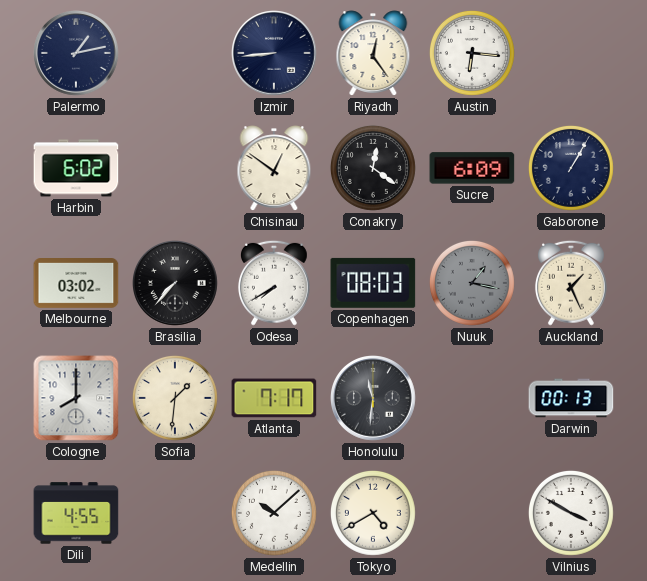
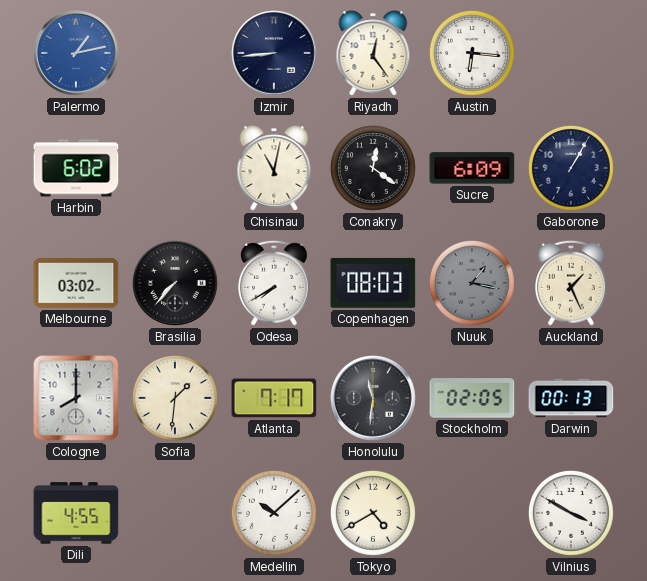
Palermo dial: navy -> blue (77, 54)
Chisinau: 12:51 -> 11:02 (274, 168)
Stockholm: none -> 02:05 (472, 398)
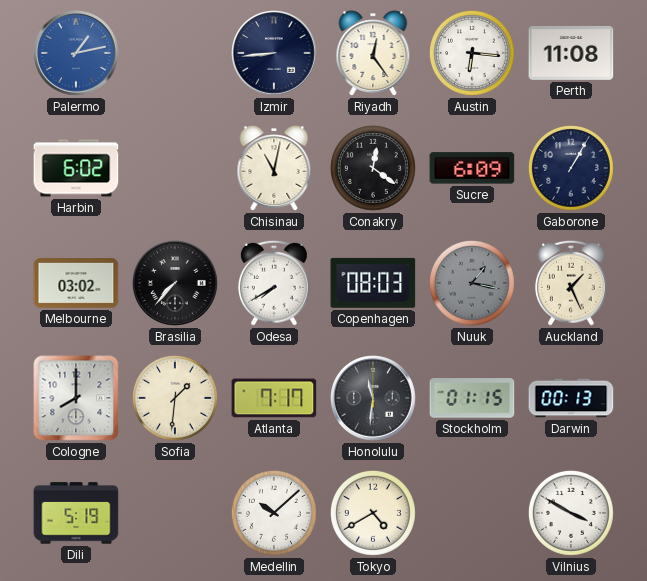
Perth: none -> 11:08 (571, 53)
Stockholm: 02:05 -> 01:15 (472, 398)
Dili: 4:55 -> 5:19 (76, 513)
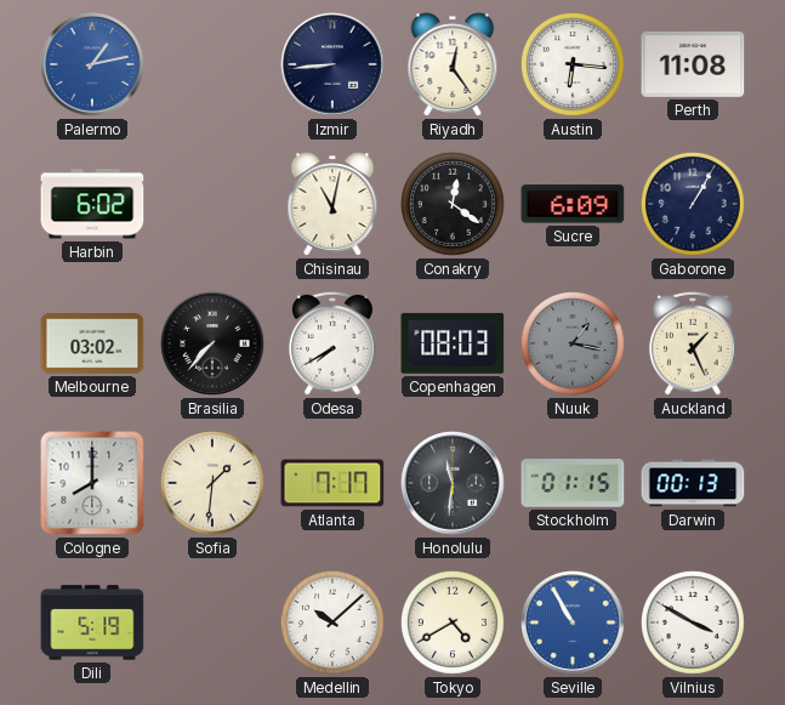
Seville: none -> 10:55 (574, 624)
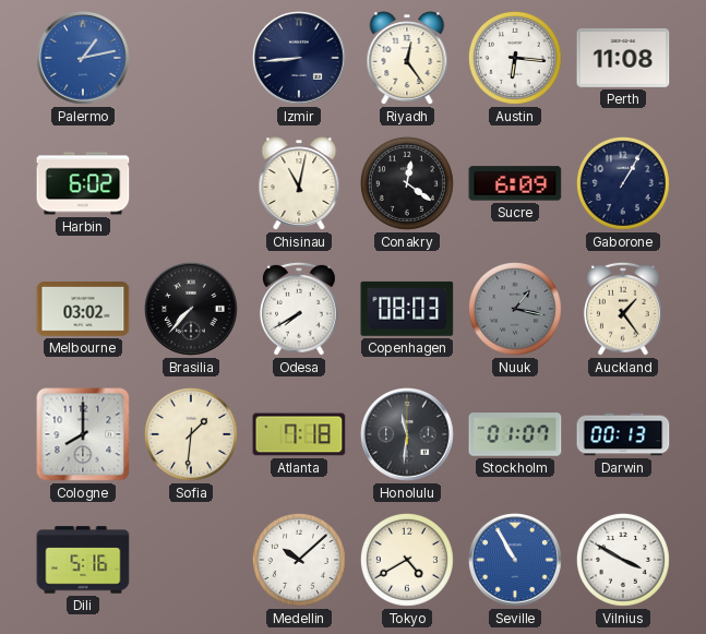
Auckland: 1:26 -> 1:24 (623, 309)
Atlanta: 7:17 -> 7:18 (299, 434)
Stockholm: 01:15 -> 01:07 (515, 434)
Dili: 5:19 -> 5:16 (83, 560)
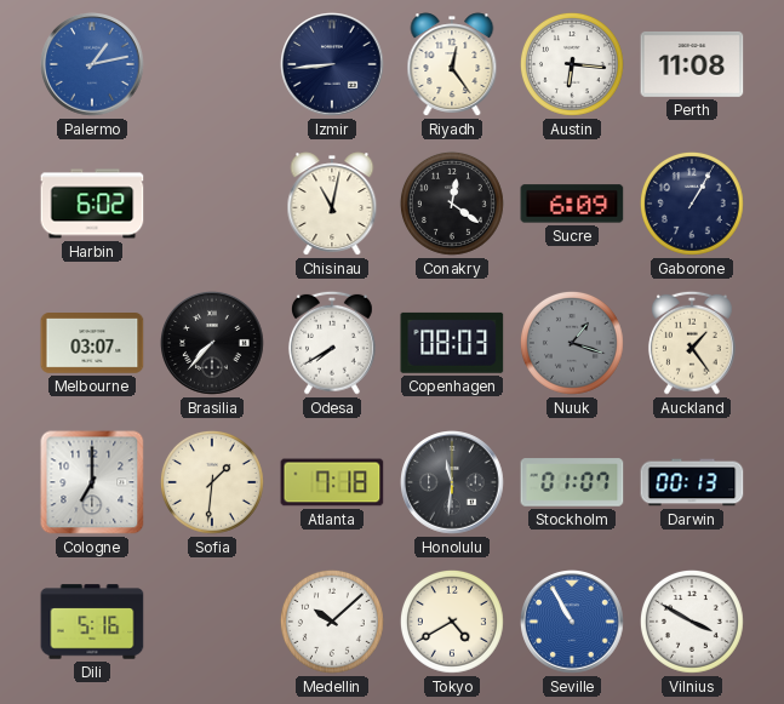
Melbourne: 03:02 -> 03:07 (92, 344)
Nuuk: 1:17 -> 1:18 (572, 343)
Cologne: 8:00 -> 7:00 (92, 482)
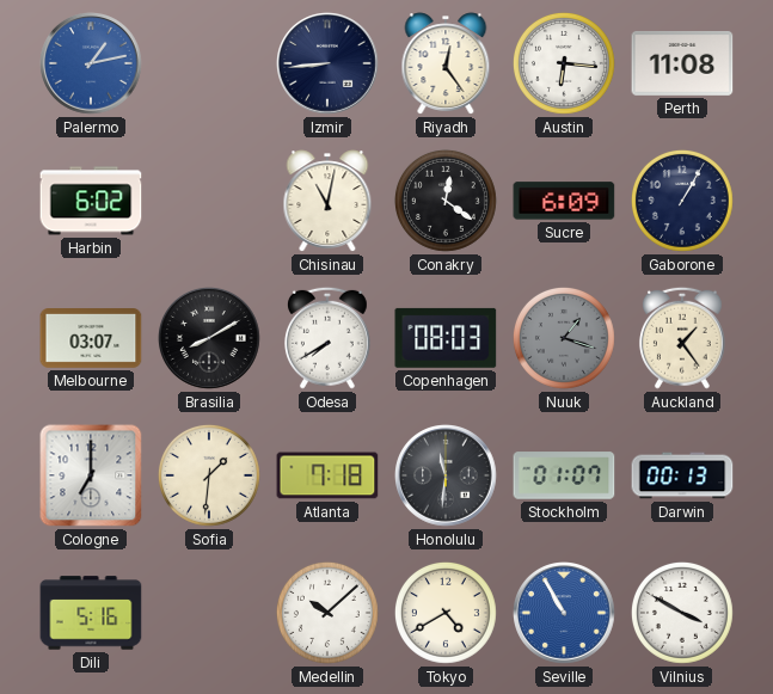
Brasilia: 7:37 -> 8:10 (210, 339)
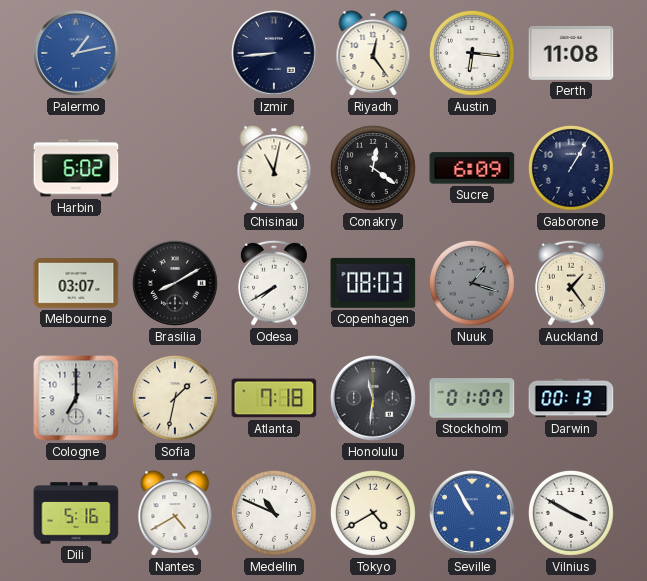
Sofia: 1:31 -> 1:32 (175, 398)
Nantes: none -> 4:40 (175, 513)
Medellin: 10:08 -> 10:49 (274, 513)
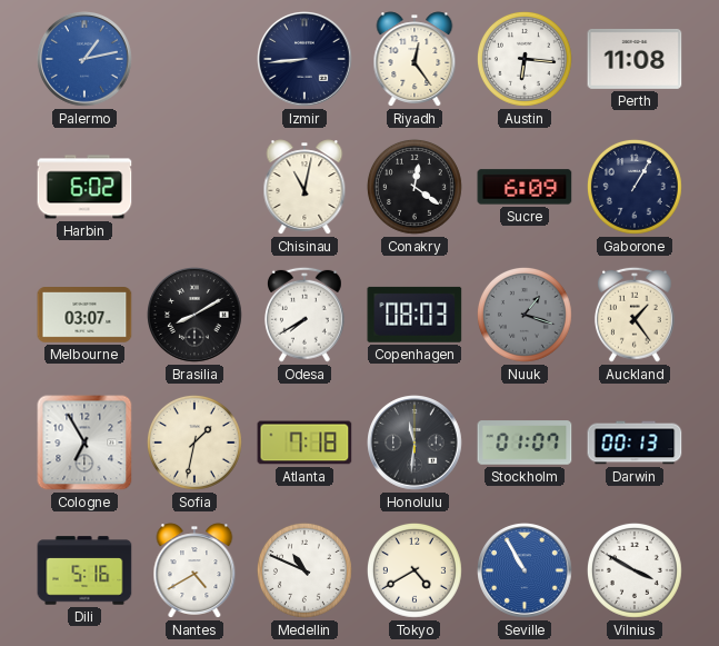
Cologne: 7:00 -> 6:55 (84, 443)
